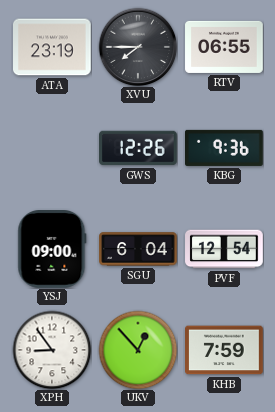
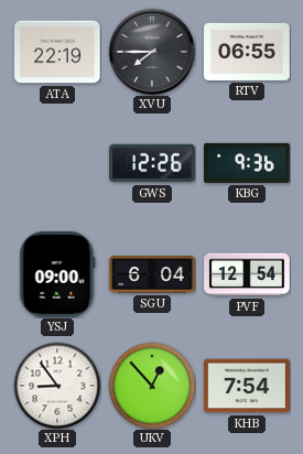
ATA: 23:19 -> 22:19 (58, 52)
KHB: 7:59 -> 7:54 (248, 386)
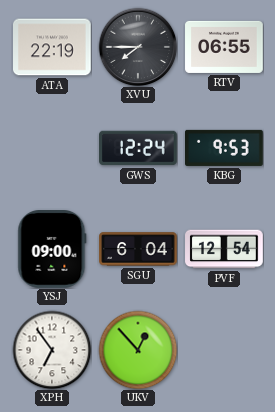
GWS: 12:26 -> 12:24 (139, 148)
KBG: 9:36 -> 9:53 (224, 148)
XPH: 8:54 -> 6:54 (52, 350)
KHB: 7:54 -> none (248, 386)
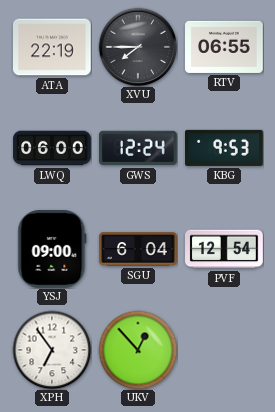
LWQ: none -> 06:00 (52, 148)
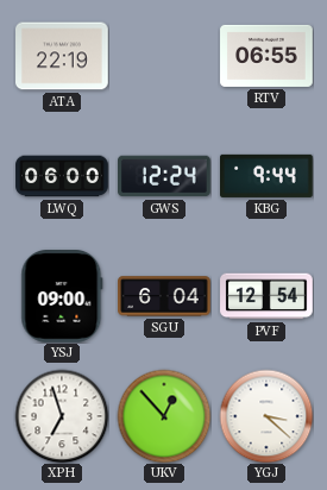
XVU: 7:45 -> none (138, 47)
KBG: 9:53 -> 9:44 (266, 176)
XPH: 6:54 -> 6:57 (62, 416)
YGJ: none -> 3:22 (266, 416)
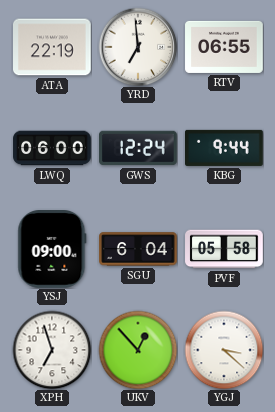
YRD: none -> 6:59 (138, 47)
PVF: 12:54 -> 05:58 (224, 249)
